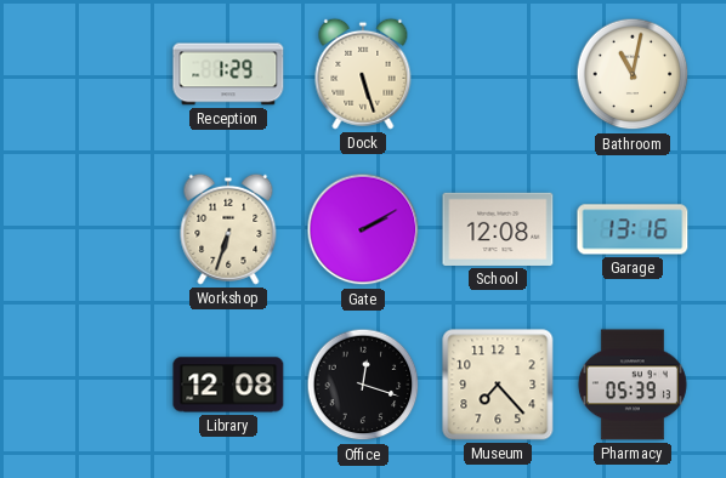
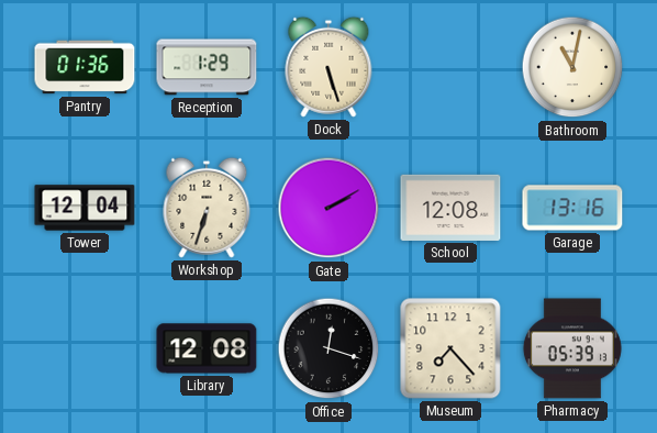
Pantry: none -> 01:36 (85, 67)
Tower: none -> 12:04 (85, 208)
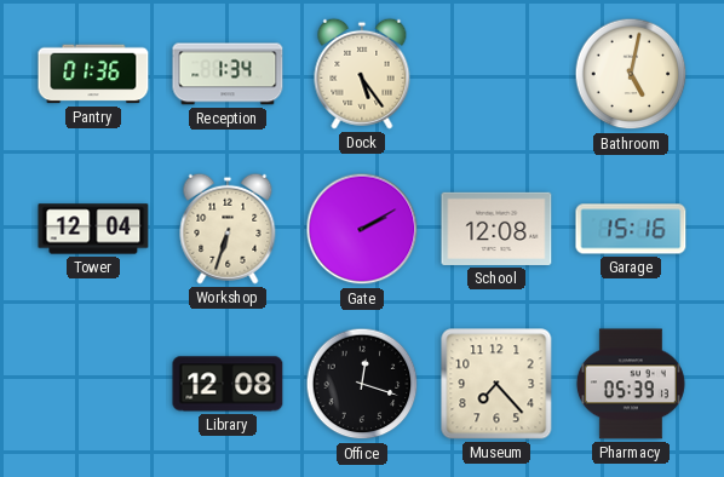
Reception: 1:29 -> 1:34 (228, 74)
Dock: 5:27 -> 5:24 (362, 74)
Bathroom: 11:02 -> 5:02 (631, 74)
Garage: 13:16 -> 15:16 (631, 229)
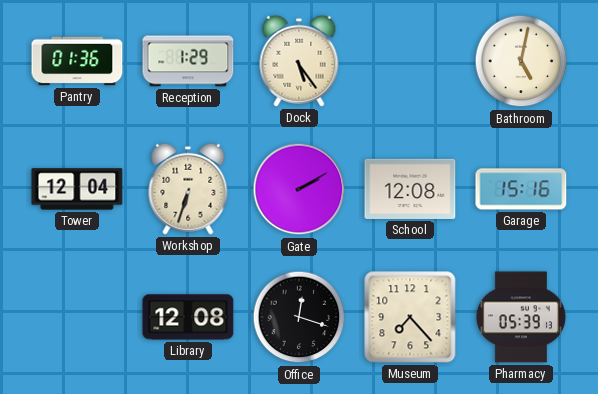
Reception: 1:34 -> 1:29 (188, 61)
